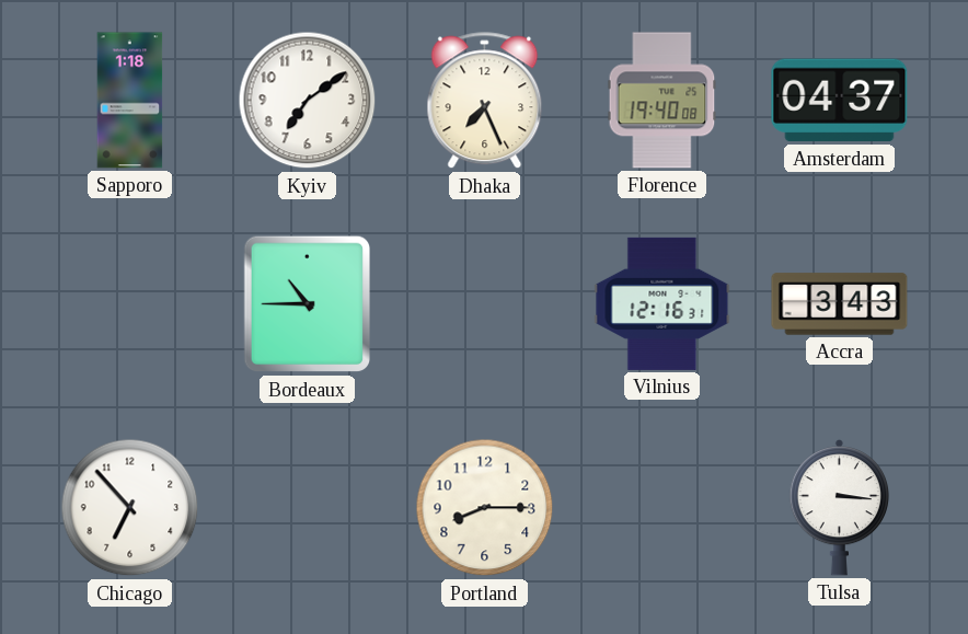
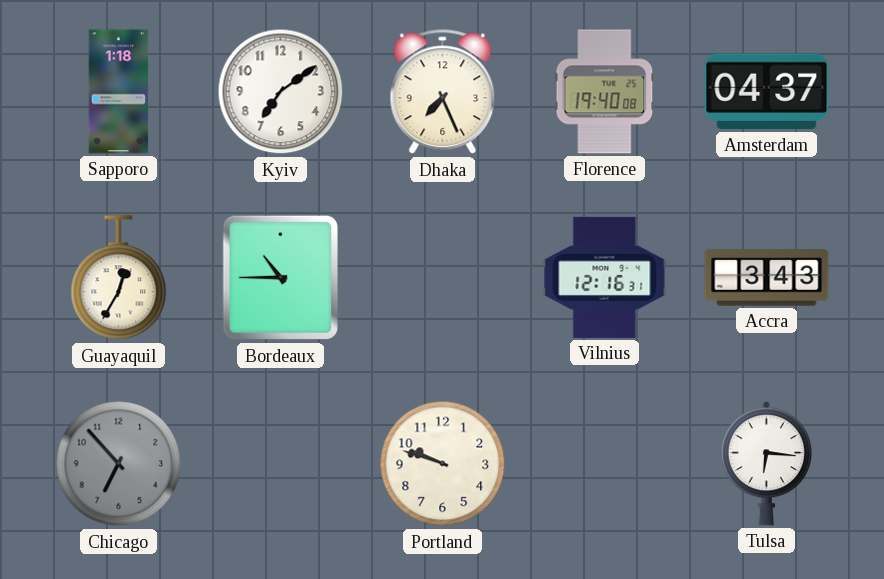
Guayaquil: none -> 12:35 (119, 278)
Chicago dial: white -> grey (119, 464)
Portland: 8:15 -> 9:48 (443, 464)
Tulsa: 3:16 -> 6:16 (766, 463)
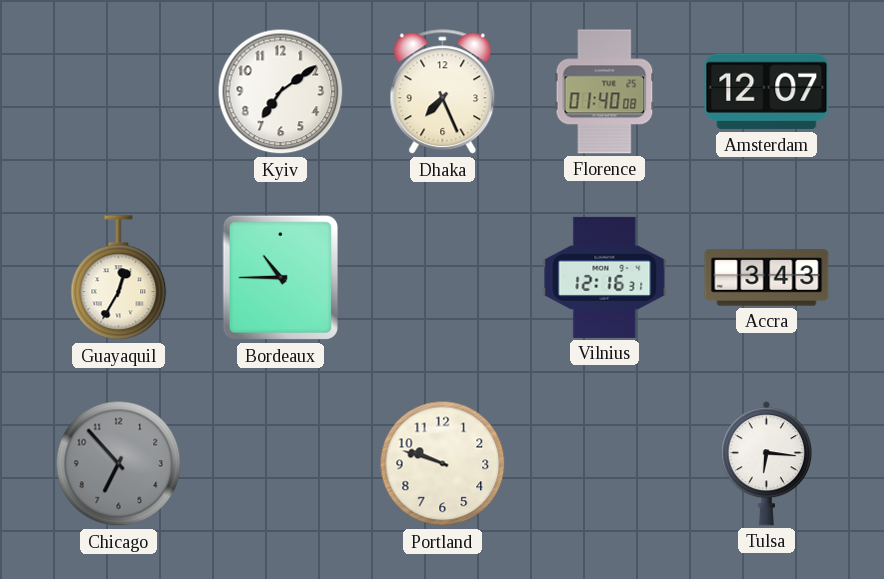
Sapporo: 1:18 -> none (119, 92)
Florence: 19:40 -> 01:40 (605, 92)
Amsterdam: 04:37 -> 12:07 (767, 92)
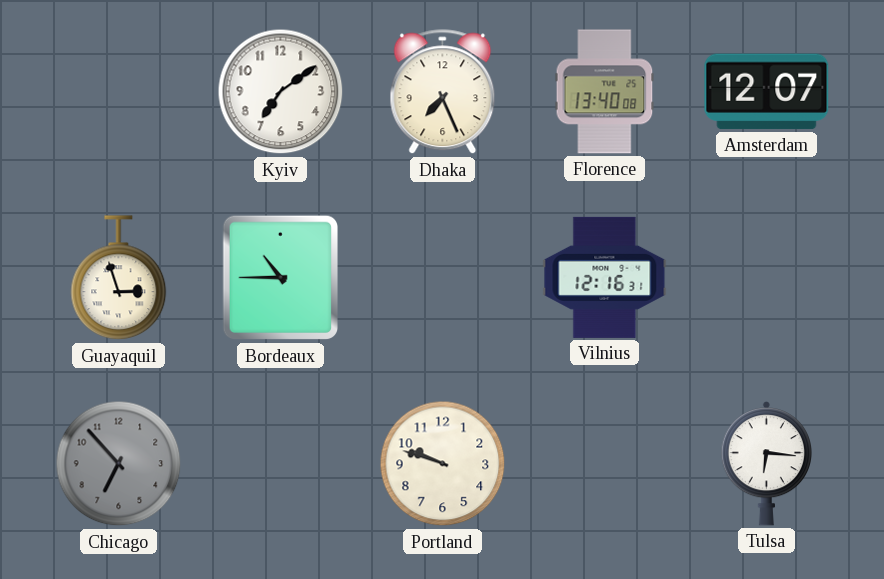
Florence: 01:40 -> 13:40 (605, 92)
Guayaquil: 12:35 -> 2:57 (119, 278)
Accra: 3:43 -> none (767, 278)
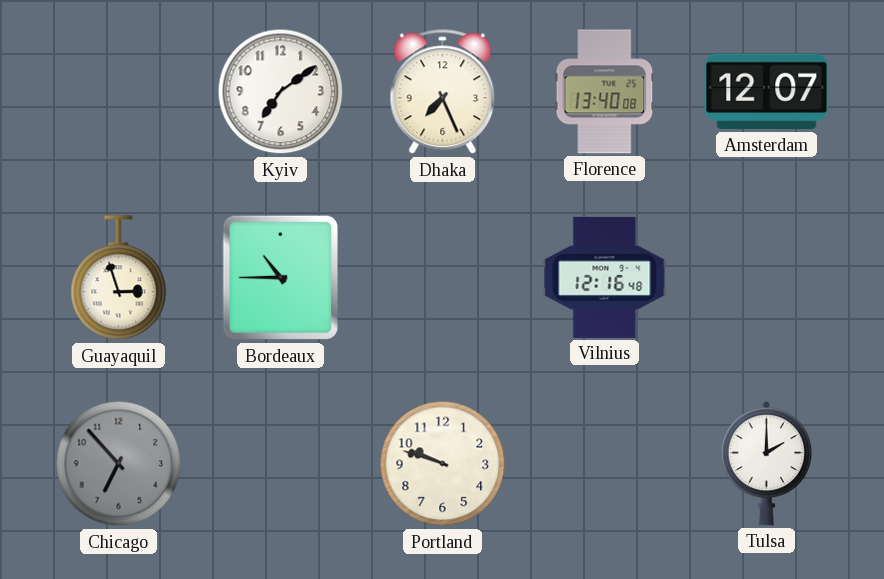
Vilnius: 12:16:31 -> 12:16:48 (605, 277)
Tulsa: 6:16 -> 2:00 (766, 463)
